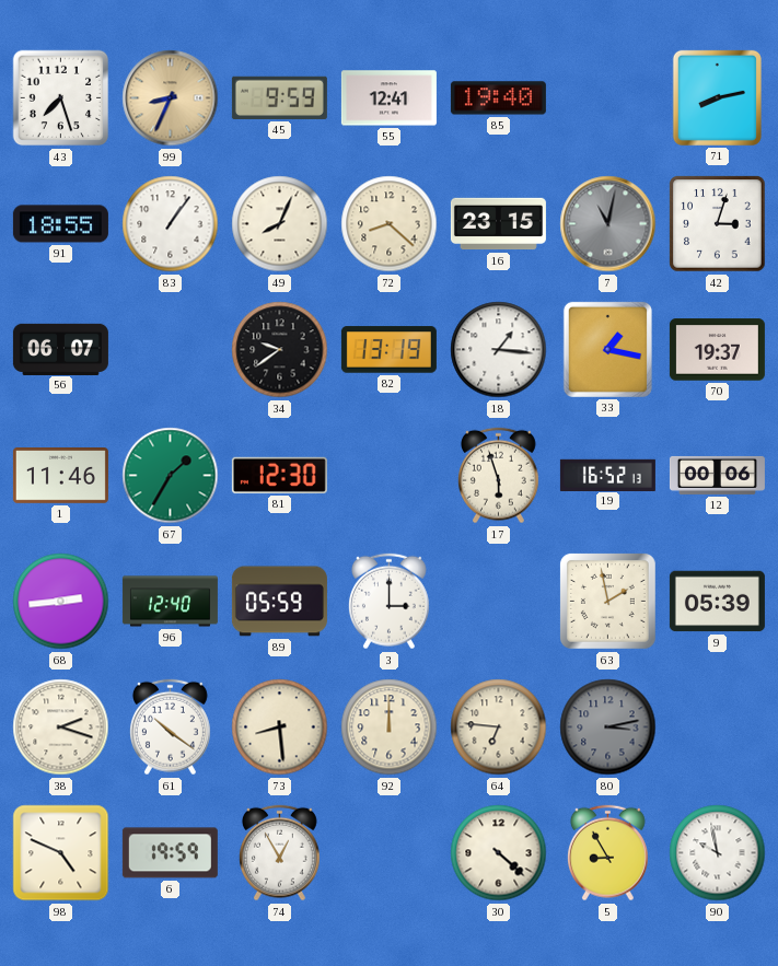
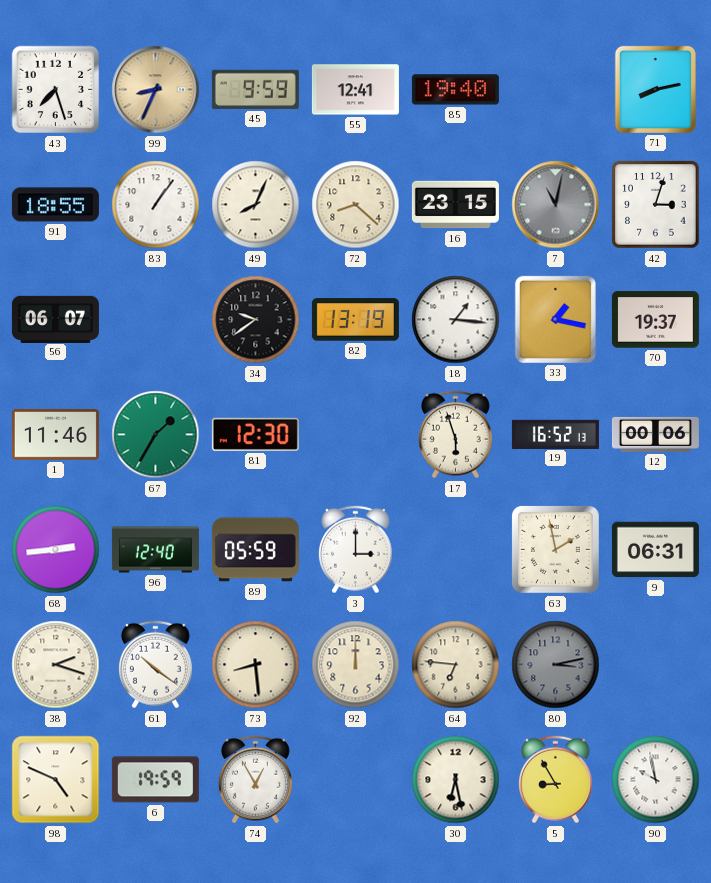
9: 05:39 -> 06:31 (655, 550)
30: 4:22 -> 6:28 (456, 780)
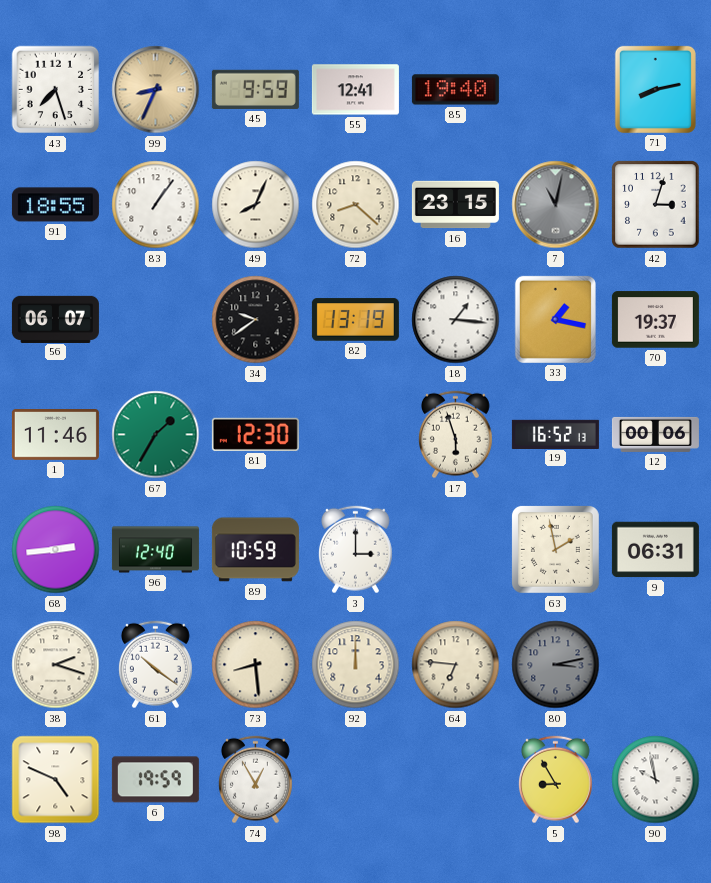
89: 05:59 -> 10:59 (255, 550)
30: 6:28 -> none (456, 780)
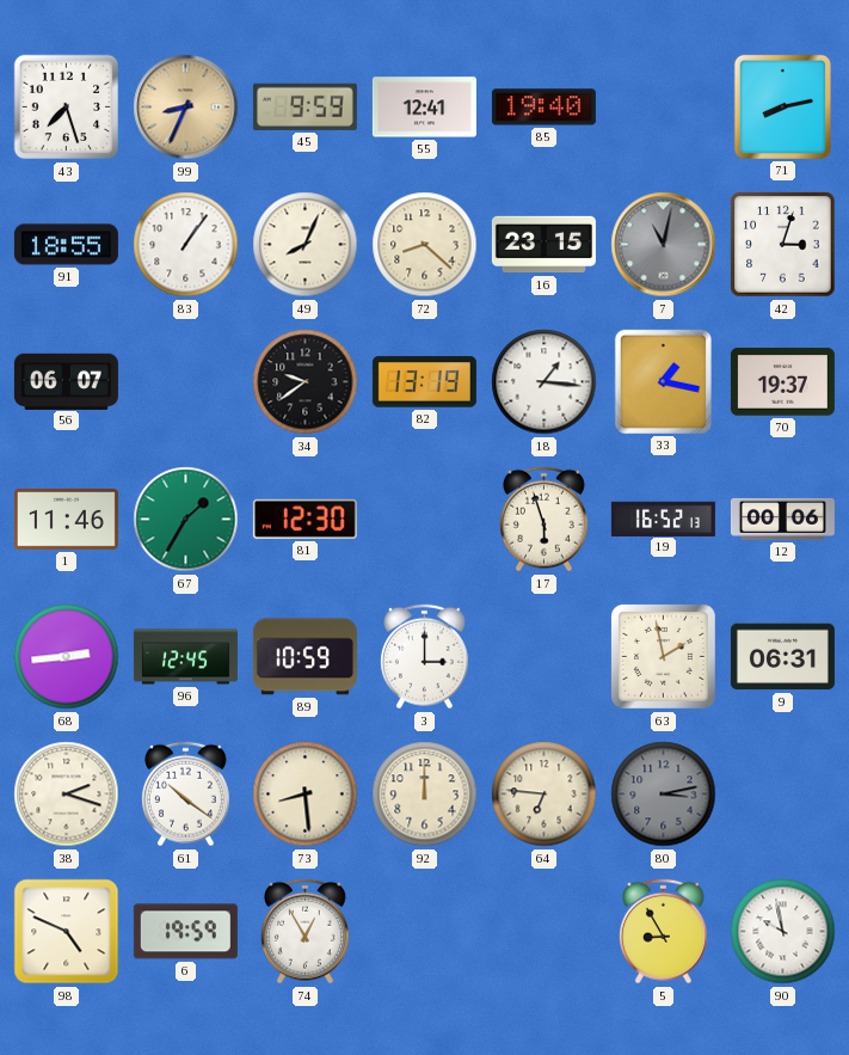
96: 12:40 -> 12:45 (185, 657)
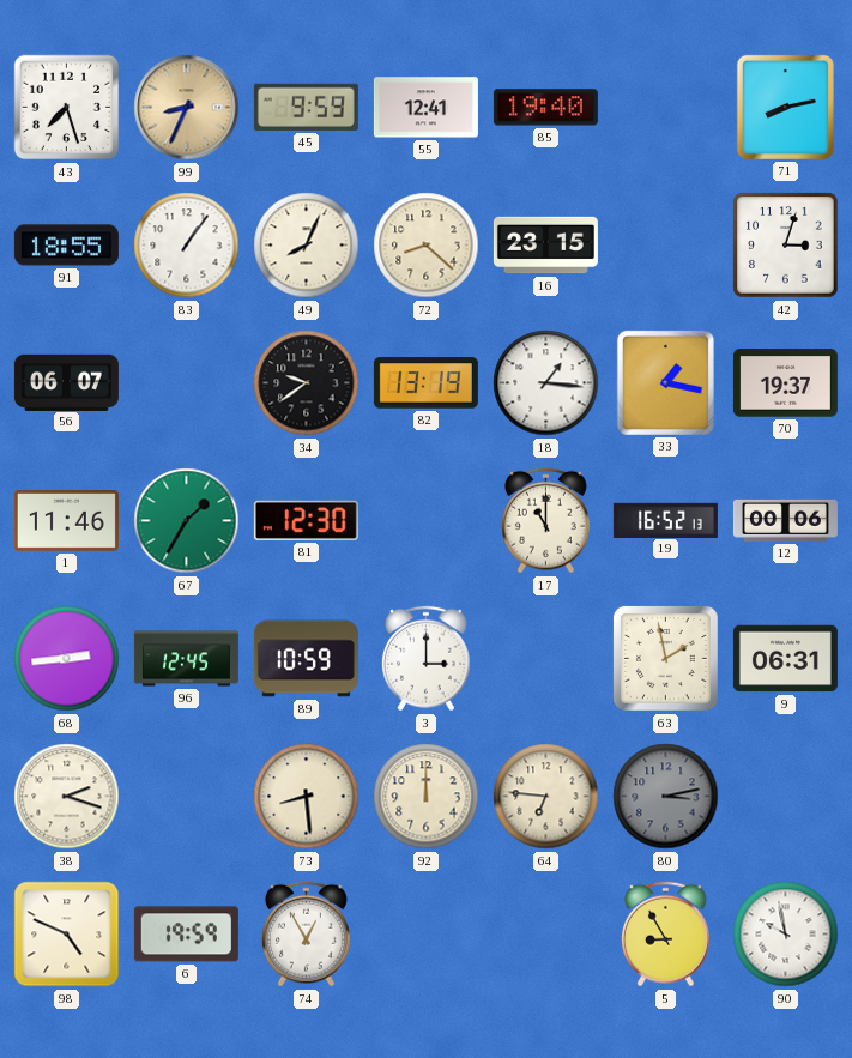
7: 11:02 -> none (664, 245)
17: 5:57 -> 11:00 (545, 521)
61: 10:21 -> none (185, 795)
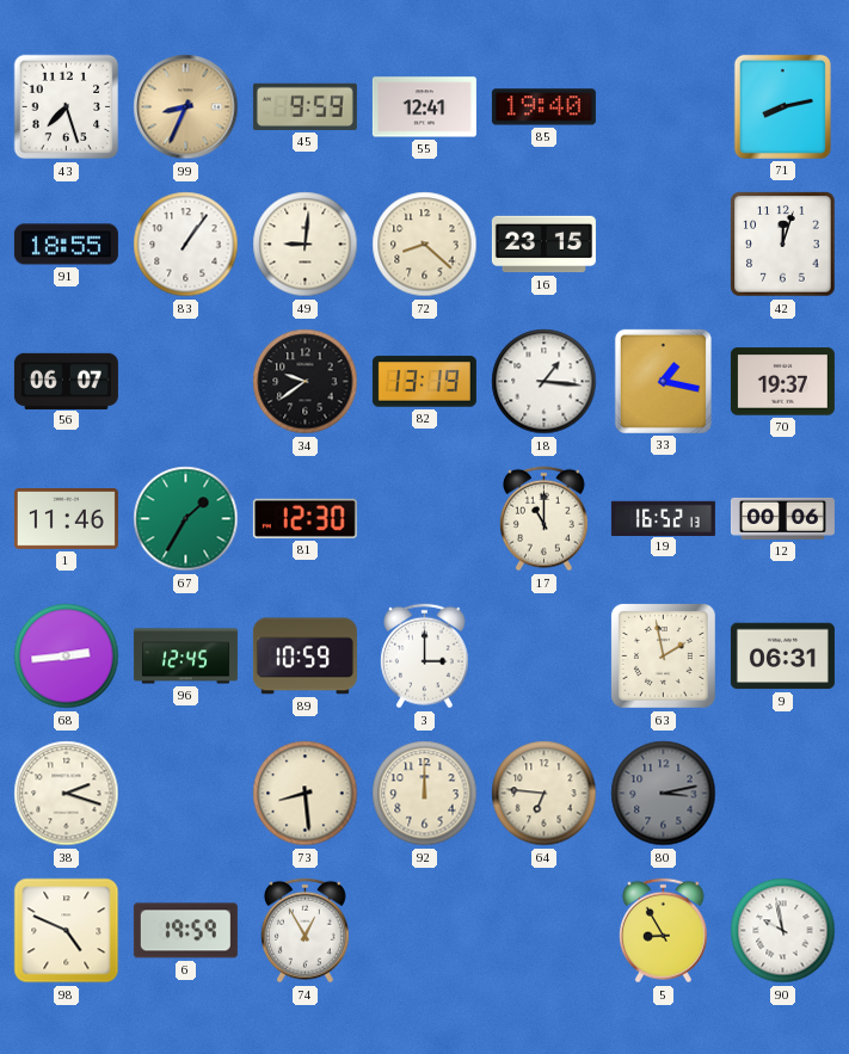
49: 8:04 -> 9:01 (306, 245)
42: 3:03 -> 12:03 (783, 245)
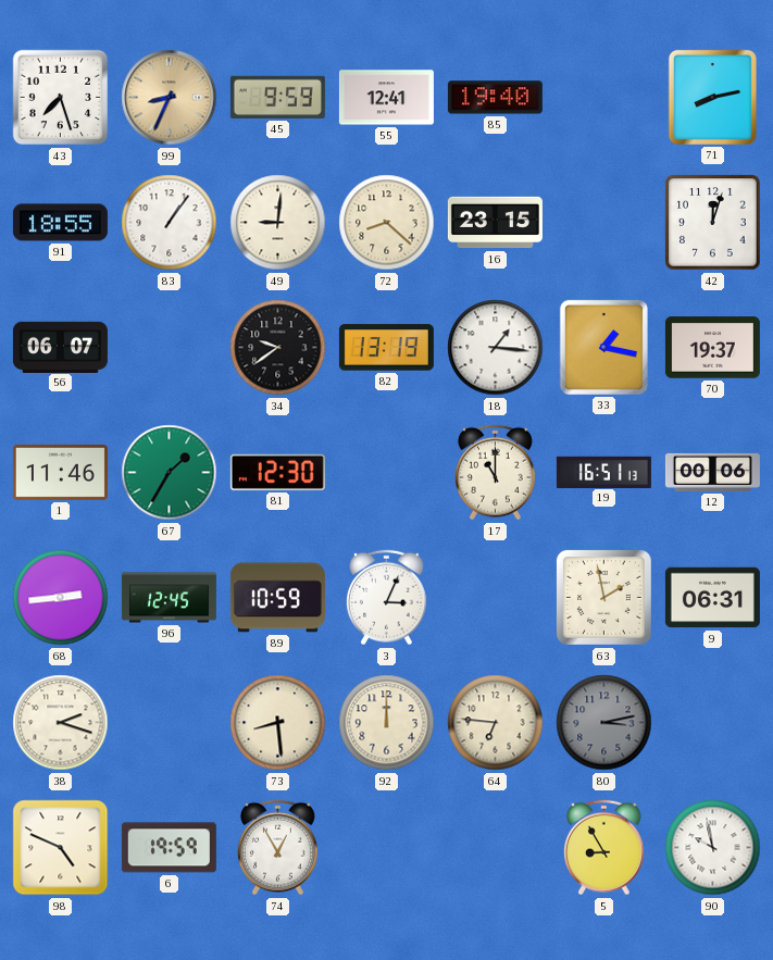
19: 16:52 -> 16:51 (603, 472)
3: 3:00 -> 3:04 (386, 598)
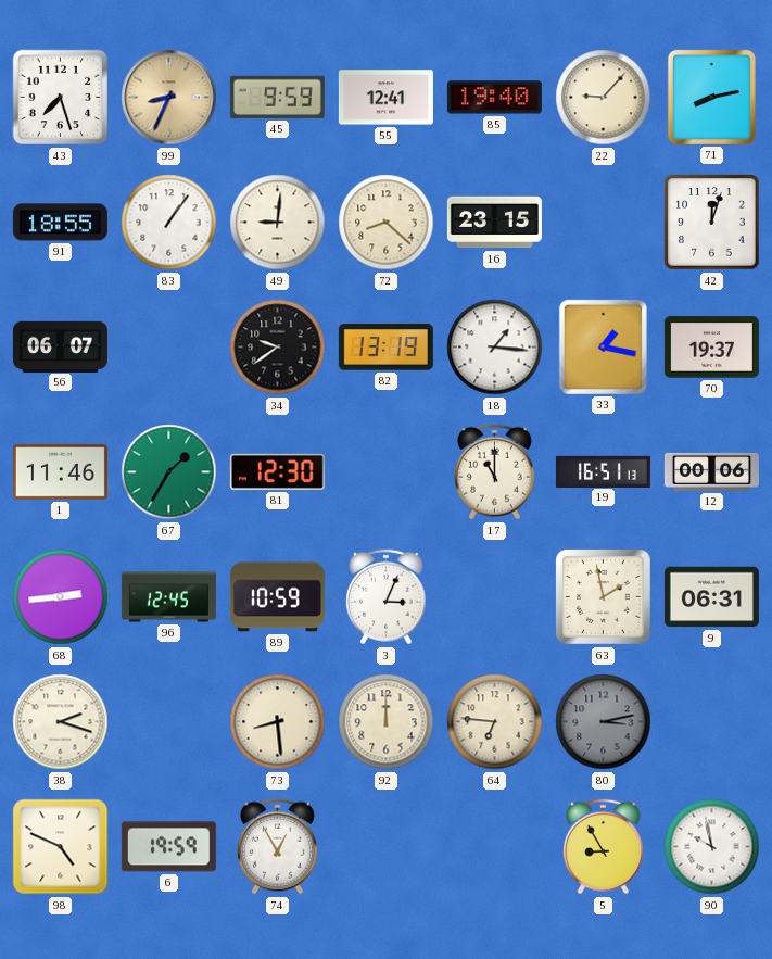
22: none -> 9:07 (604, 98)
